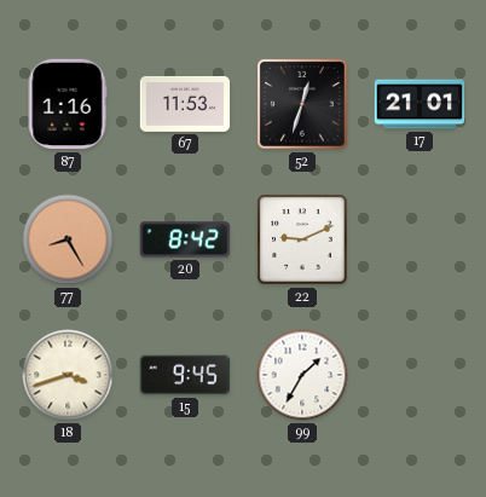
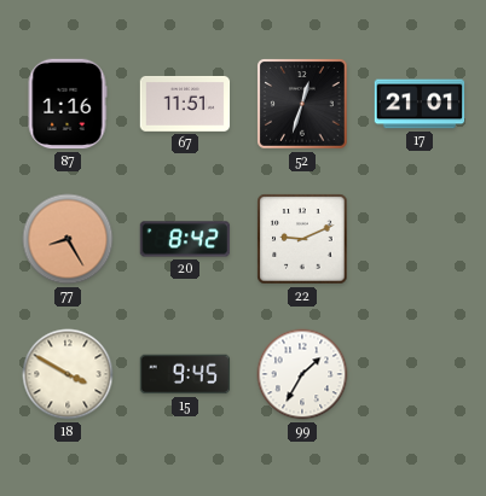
67: 11:53 -> 11:51 (185, 104)
18: 3:42 -> 3:50 (68, 374)
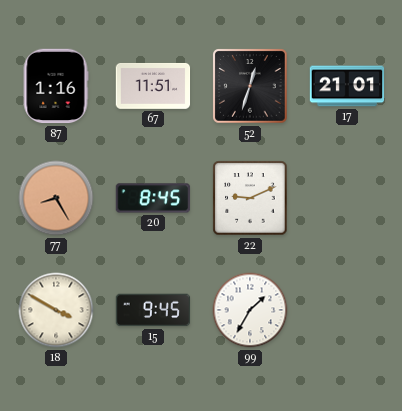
20: 8:42 -> 8:45 (153, 198)
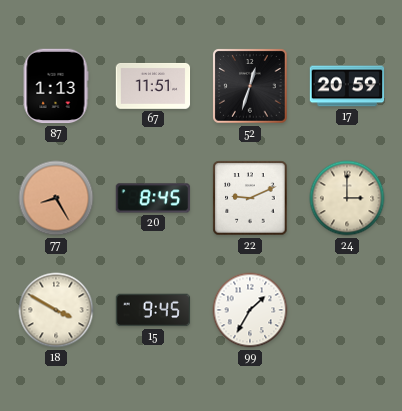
87: 1:16 -> 1:13 (56, 86)
17: 21:01 -> 20:59 (347, 86)
24: none -> 3:00 (347, 198)
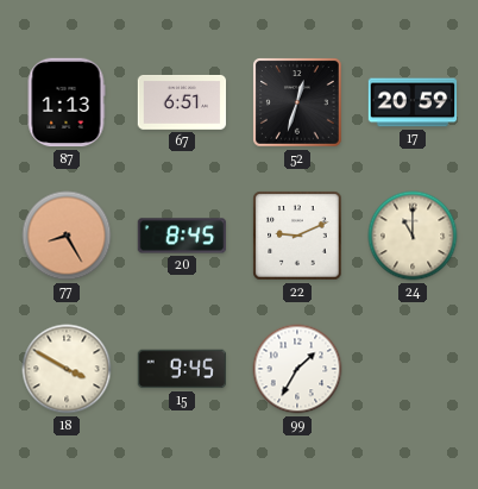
67: 11:51 -> 6:51 (182, 102)
24: 3:00 -> 11:00 (413, 236)
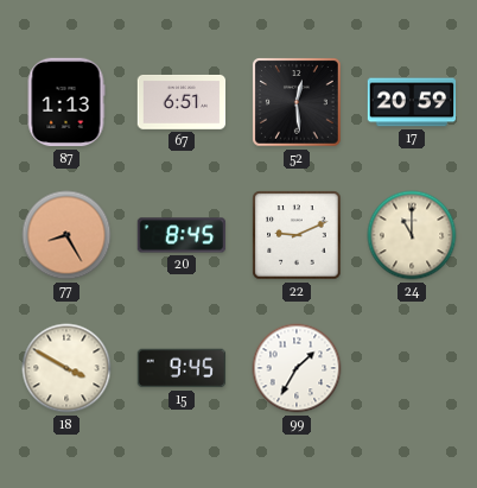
52: 12:33 -> 12:29 (297, 102)
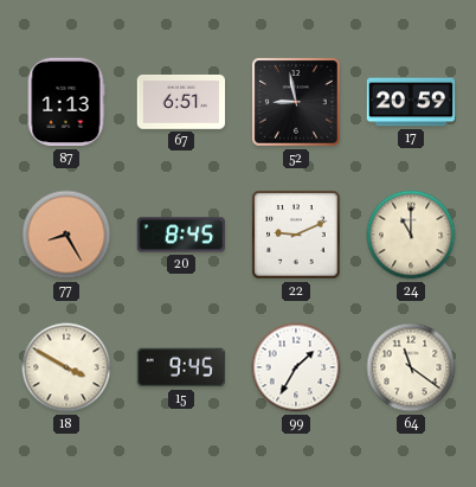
52: 12:29 -> 8:58 (296, 102)
64: none -> 11:21 (411, 367)
